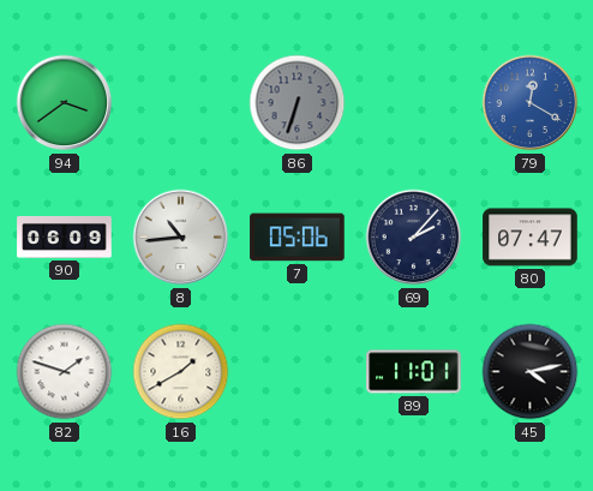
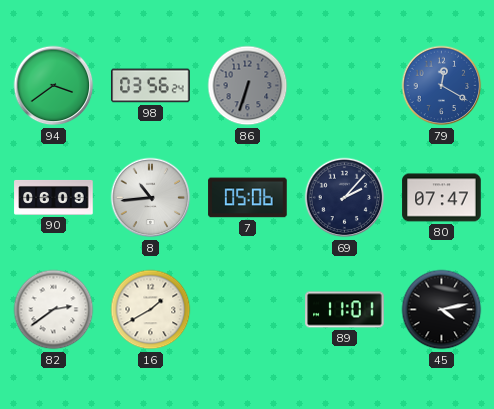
98: none -> 03:56 (151, 86)
82: 1:48 -> 2:39 (54, 310)
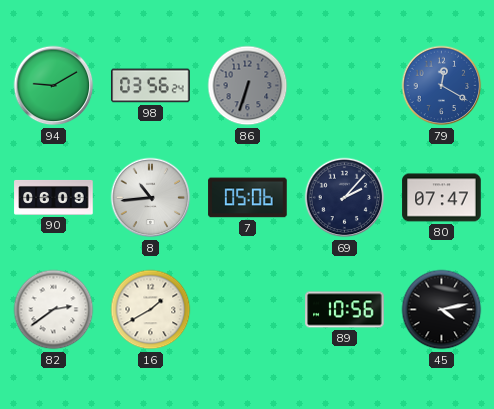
94: 3:39 -> 9:10 (54, 86)
89: 11:01 -> 10:56 (345, 310)
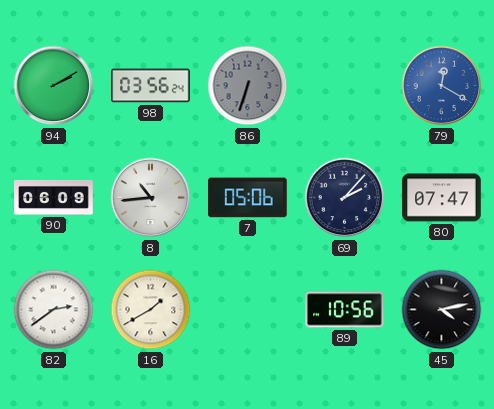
94: 9:10 -> 2:10 (54, 86)
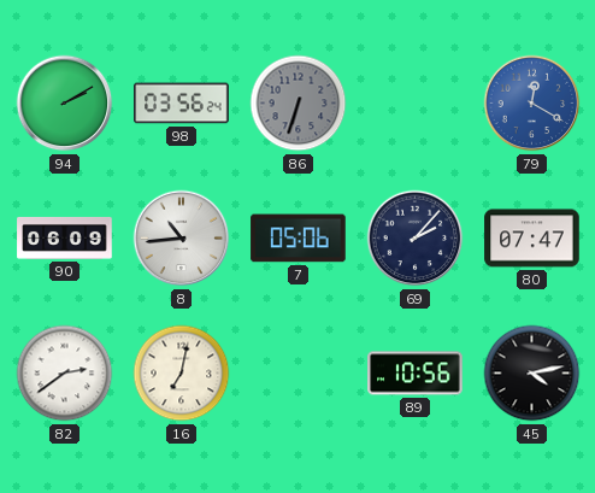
16: 1:40 -> 7:02 (182, 374)
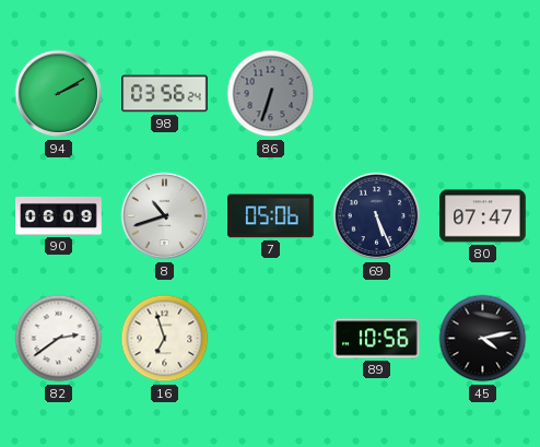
79: 12:20 -> none (532, 104)
8: 10:44 -> 10:42 (165, 216)
69: 2:07 -> 5:26 (377, 216)
16: 7:02 -> 6:57 (165, 339)
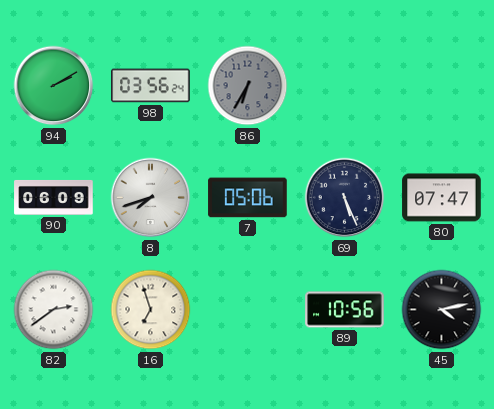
86: 6:33 -> 6:35 (248, 86)
8: 10:42 -> 7:42 (151, 198)
